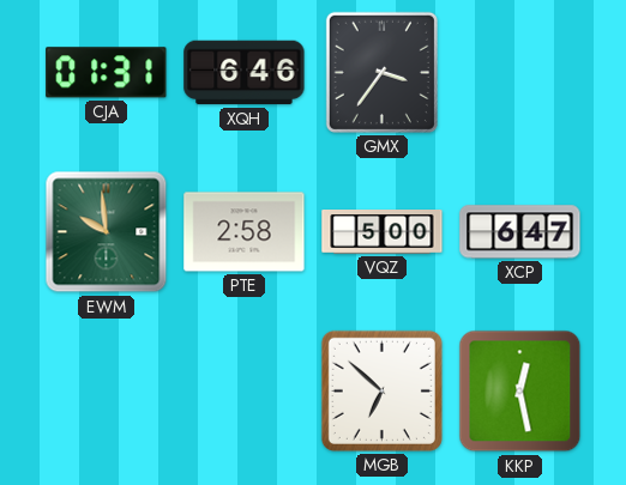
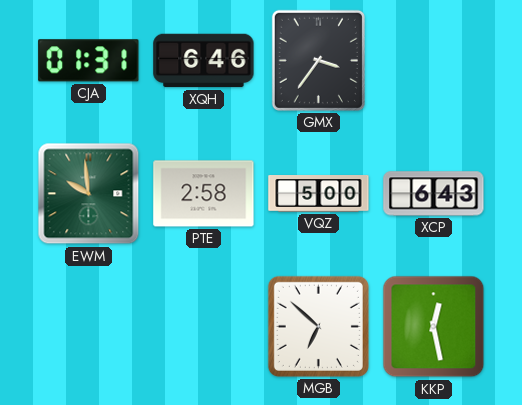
XCP: 6:47 -> 6:43 (434, 194)
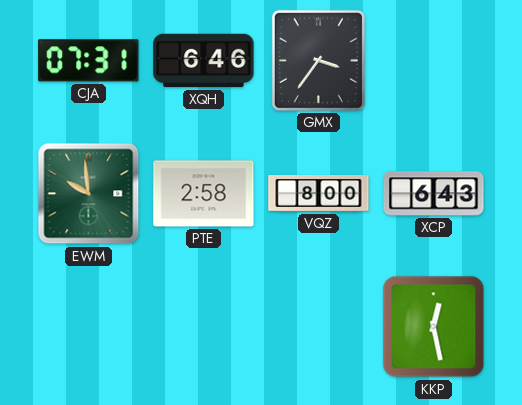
CJA: 01:31 -> 07:31 (89, 61)
VQZ: 5:00 -> 8:00 (319, 194)
MGB: 6:52 -> none (318, 326)
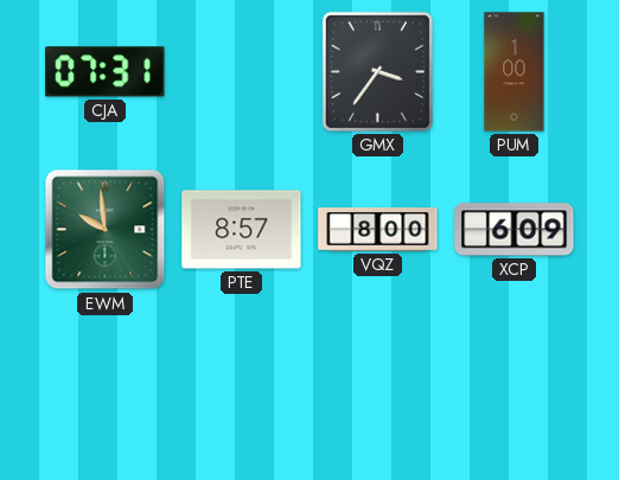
XQH: 6:46 -> none (204, 61)
PUM: none -> 1:00 (515, 72)
PTE: 2:58 -> 8:57 (242, 230)
XCP: 6:43 -> 6:09 (515, 230)
KKP: 12:28 -> none (434, 327)
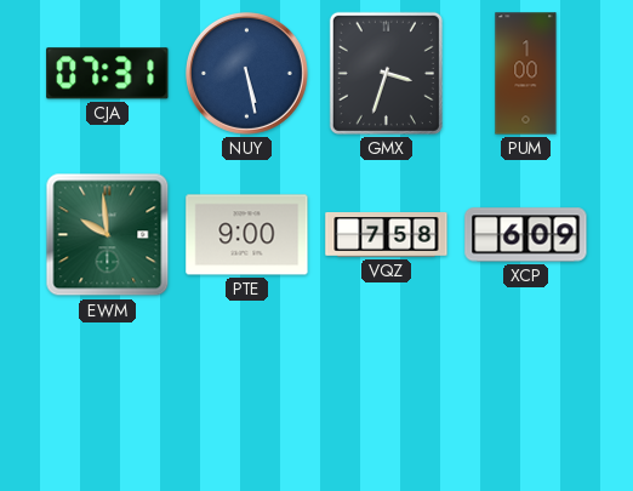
NUY: none -> 5:28 (246, 73)
GMX: 3:36 -> 3:33 (386, 73)
PTE: 8:57 -> 9:00 (247, 235)
VQZ: 8:00 -> 7:58 (387, 235)
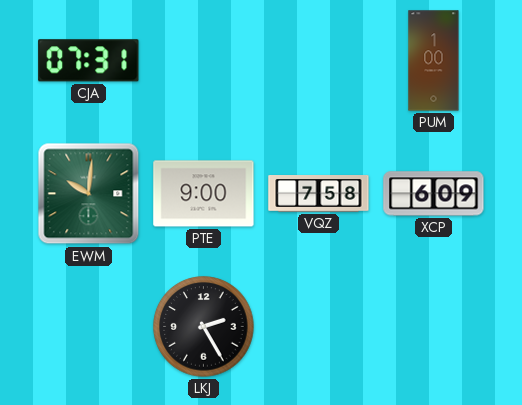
NUY: 5:28 -> none (246, 73)
GMX: 3:33 -> none (386, 73)
EWM: 9:59 -> 10:01 (89, 194)
LKJ: none -> 2:25 (204, 327)
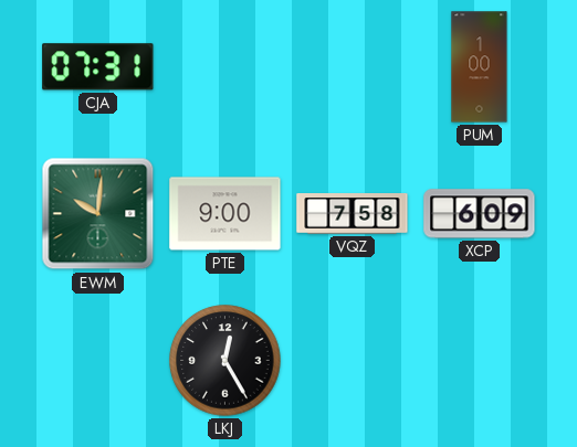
LKJ: 2:25 -> 12:25 (225, 361)
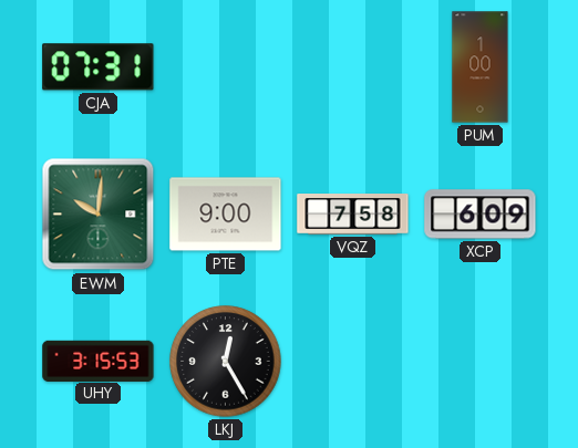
UHY: none -> 3:15 (99, 361)
